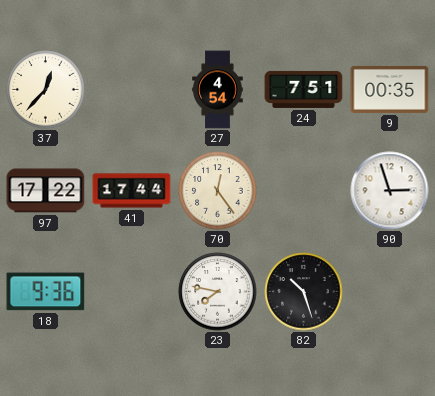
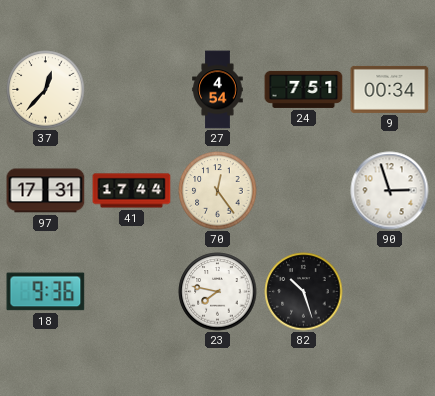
9: 00:35 -> 00:34 (390, 89)
97: 17:22 -> 17:31 (46, 191)
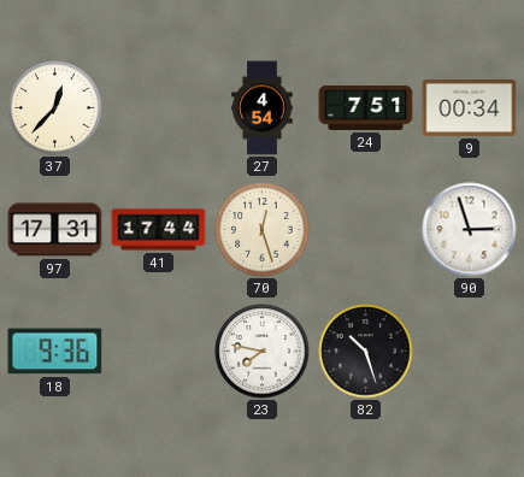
70: 12:24 -> 12:27 (263, 230)
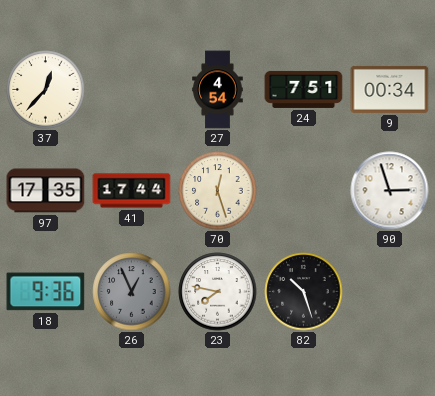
97: 17:31 -> 17:35 (46, 191)
26: none -> 12:56 (132, 292)
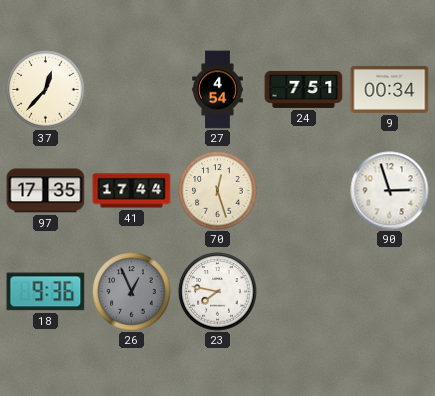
82: 10:27 -> none (304, 292)
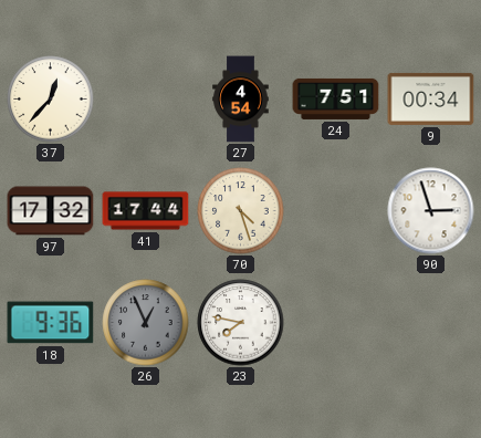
97: 17:35 -> 17:32 (51, 211)
70: 12:27 -> 4:27 (241, 211)
